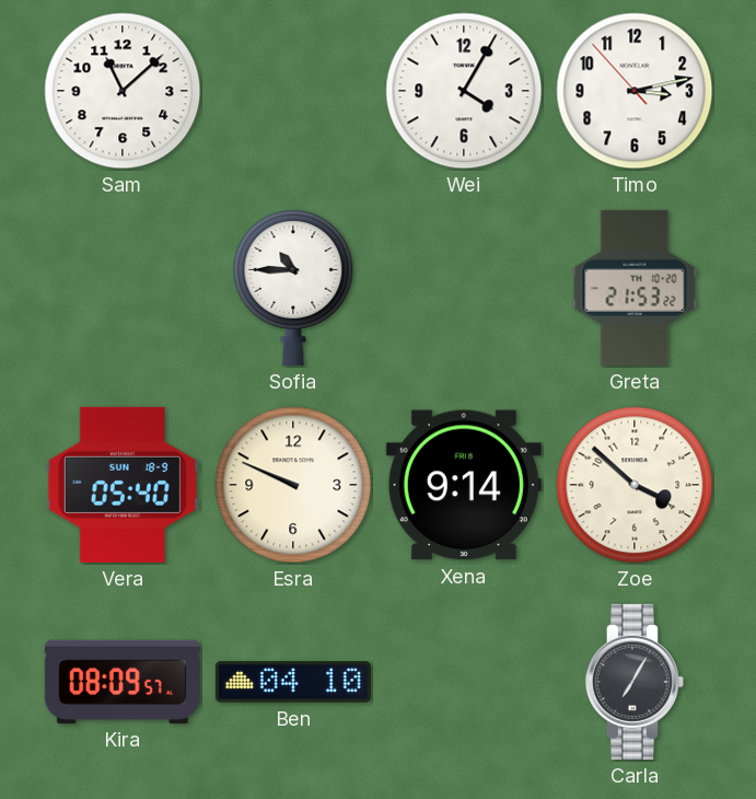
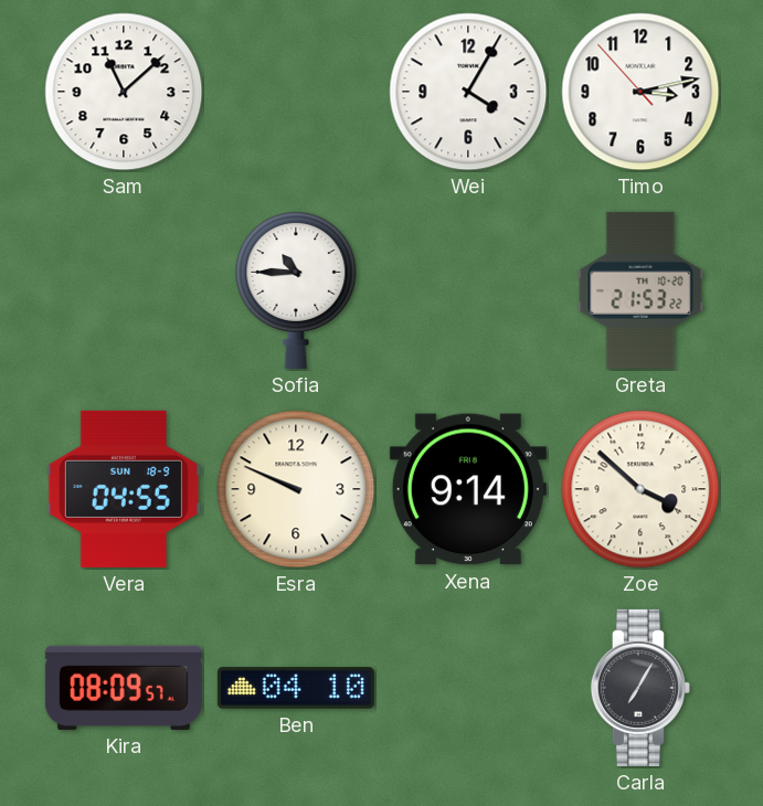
Vera: 05:40 -> 04:55 (124, 489)
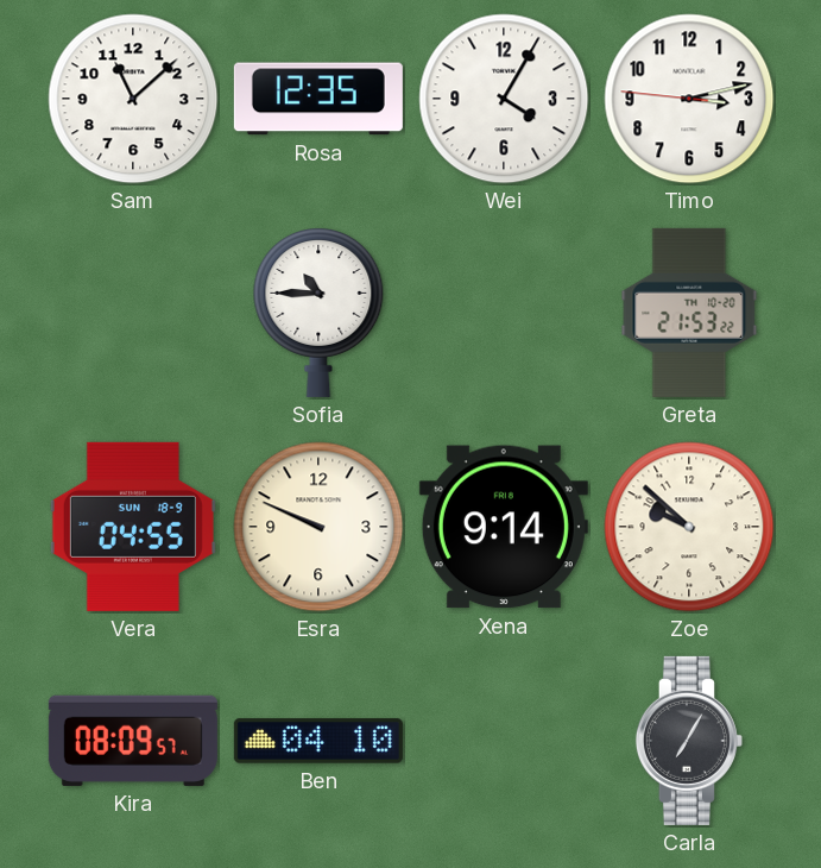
Rosa: none -> 12:35 (318, 99)
Timo: 3:12:53 -> 3:12:46 (689, 99)
Zoe: 3:52 -> 9:52 (689, 527)
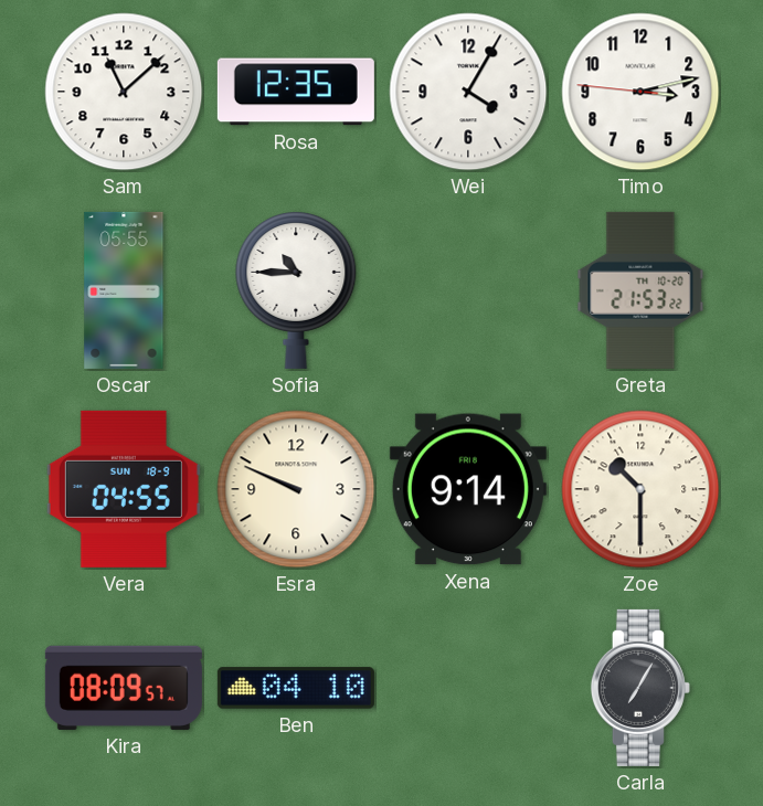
Oscar: none -> 05:55 (124, 290)
Zoe: 9:52 -> 10:30 (640, 489)
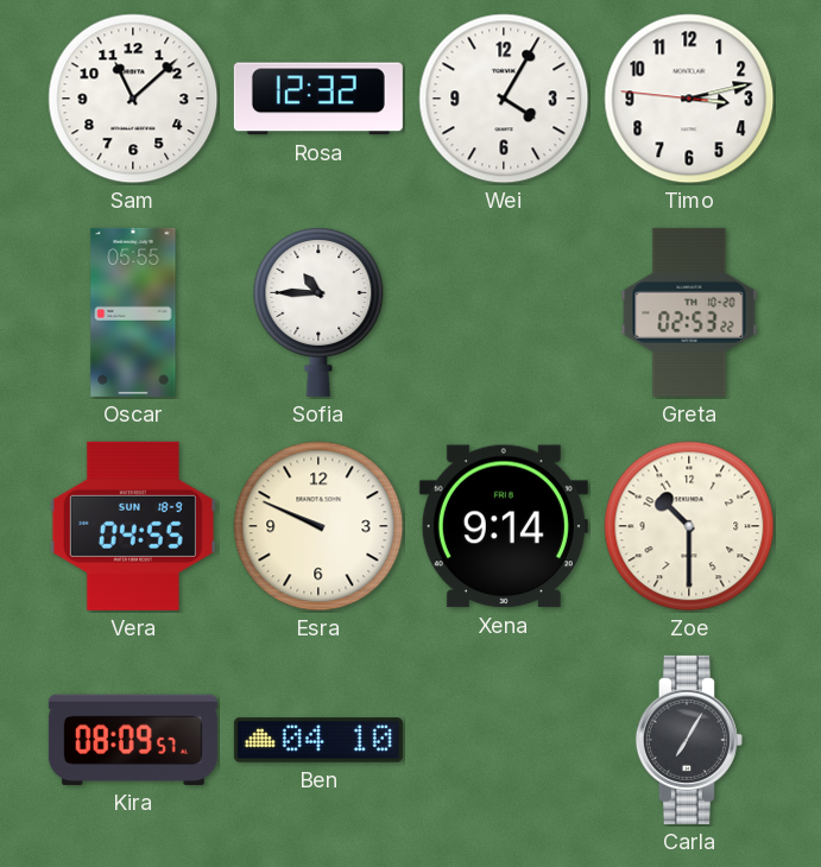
Rosa: 12:35 -> 12:32 (318, 99)
Greta: 21:53 -> 02:53 (689, 312)
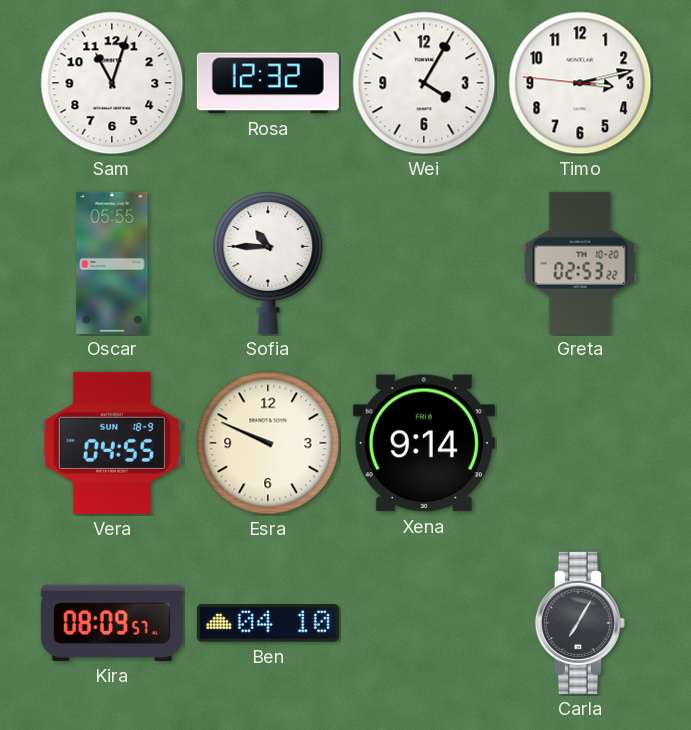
Sam: 11:08 -> 11:03 (112, 83)
Zoe: 10:30 -> none (689, 526)
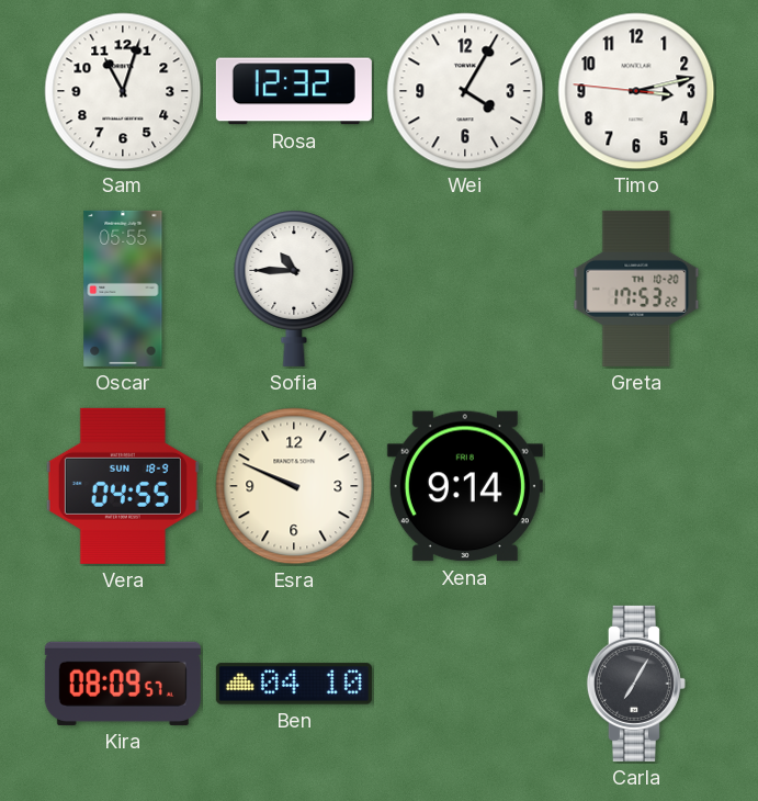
Greta: 02:53 -> 17:53 (636, 289)
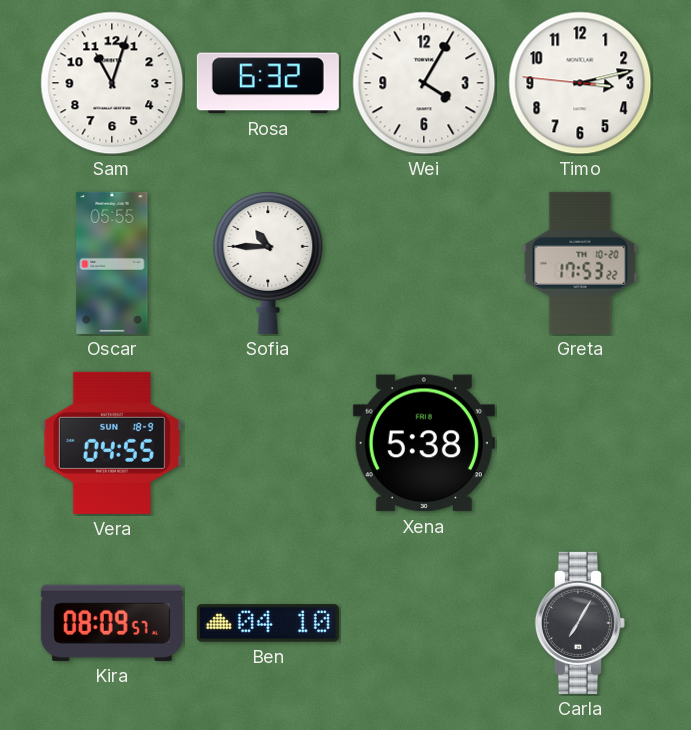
Rosa: 12:32 -> 6:32 (268, 83)
Esra: 9:49 -> none (294, 486)
Xena: 9:14 -> 5:38 (424, 443)
